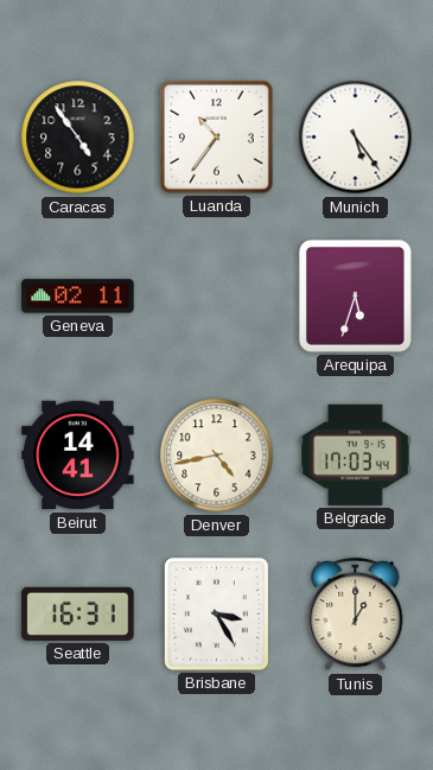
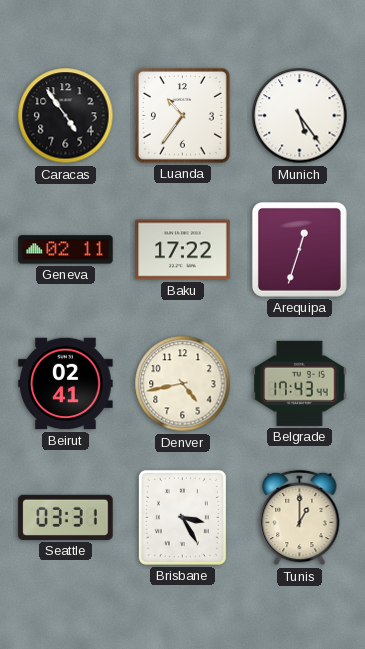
Baku: none -> 17:22 (183, 250)
Arequipa: 5:33 -> 12:33 (299, 249)
Beirut: 14:41 -> 02:41 (66, 384)
Belgrade: 17:03 -> 17:43 (300, 383)
Seattle: 16:31 -> 03:31 (66, 517)
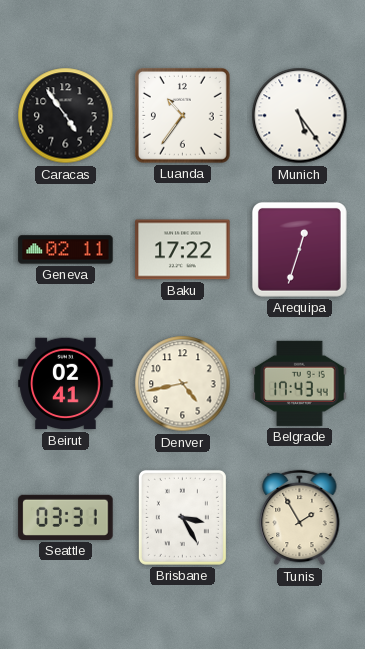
Tunis: 1:00 -> 1:55 (300, 518)
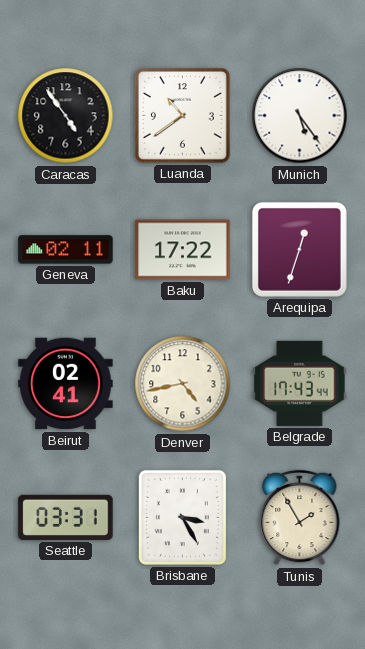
Luanda: 10:36 -> 10:39 (182, 115)
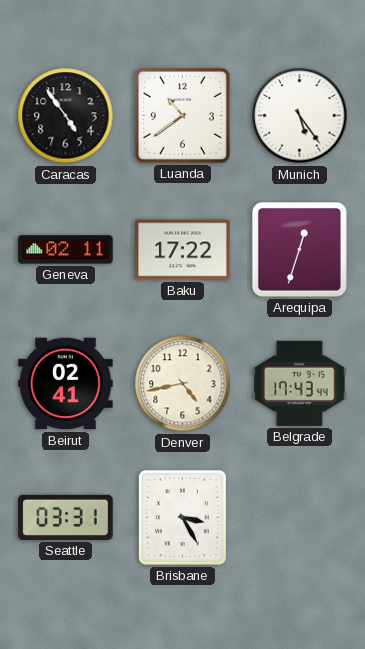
Tunis: 1:55 -> none (300, 518)
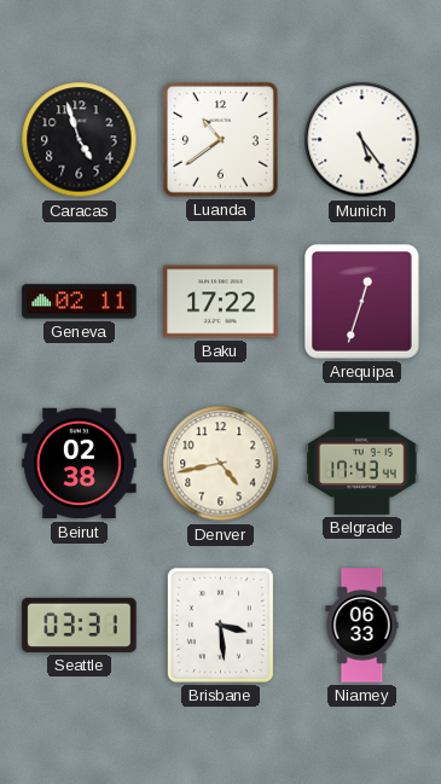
Caracas: 4:54 -> 4:57 (80, 140)
Beirut: 02:41 -> 02:38 (80, 464)
Brisbane: 3:25 -> 3:29 (220, 625)
Niamey: none -> 06:33 (362, 626)
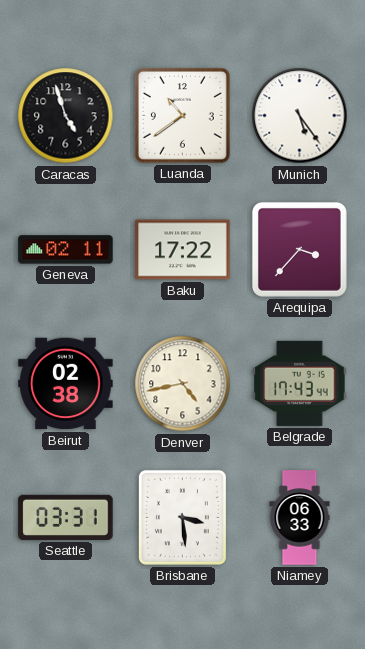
Arequipa: 12:33 -> 3:37 (299, 249)
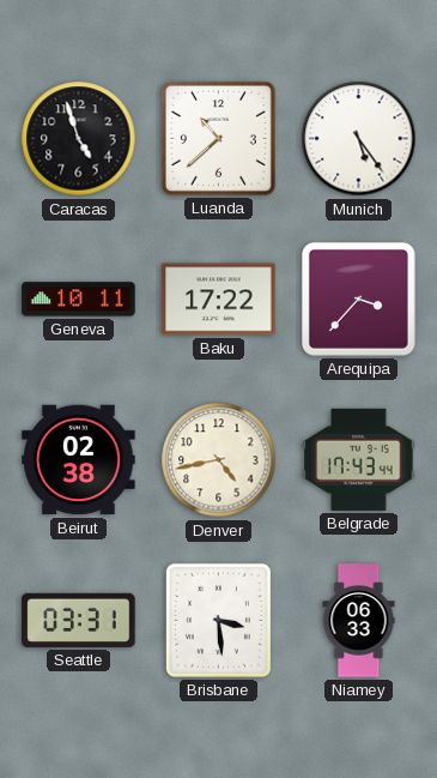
Luanda: 10:39 -> 10:38 (218, 138)
Geneva: 02:11 -> 10:11 (79, 300)
